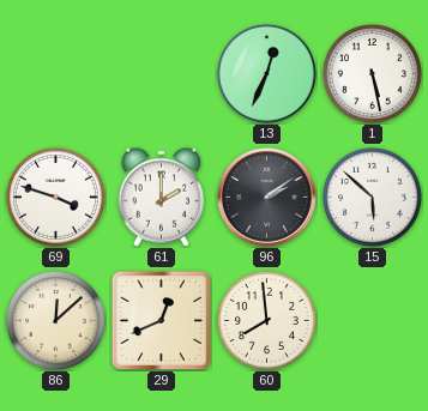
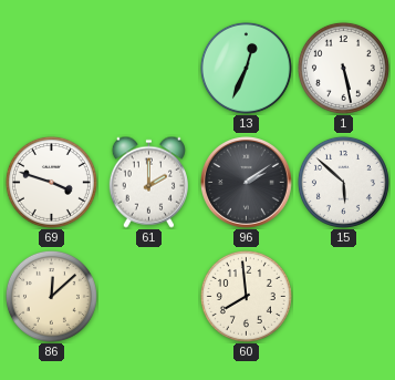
29: 12:41 -> none (161, 320)
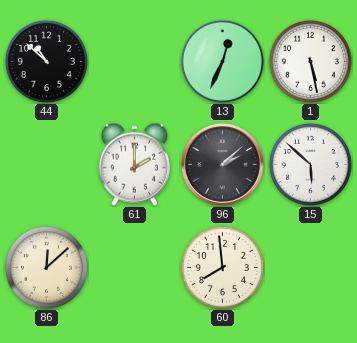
44: none -> 10:52 (46, 61)
69: 3:48 -> none (51, 182)
96: 2:09 -> 2:08 (223, 165)
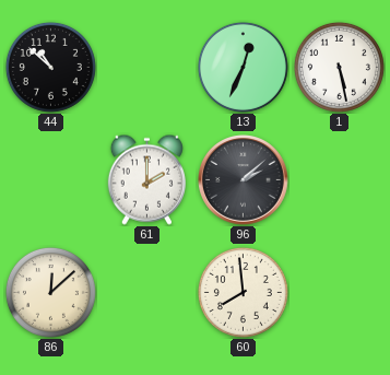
15: 5:52 -> none (310, 164)
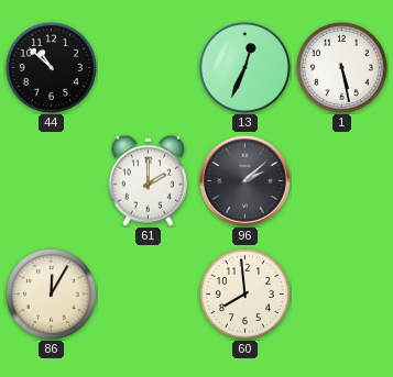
86: 12:08 -> 12:05 (51, 293)
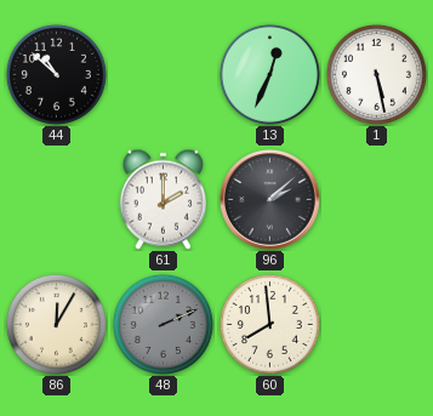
48: none -> 2:11 (163, 324)
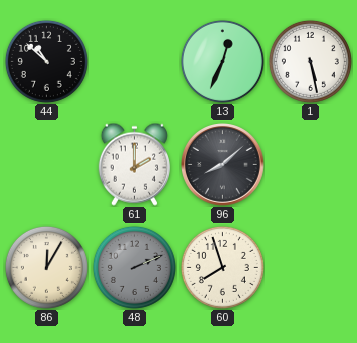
96: 2:08 -> 8:08 (223, 165)
60: 7:59 -> 7:57 (222, 267)
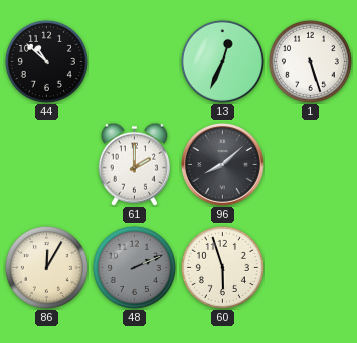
1: 5:28 -> 5:27 (310, 61)
60: 7:57 -> 5:57 (222, 267)
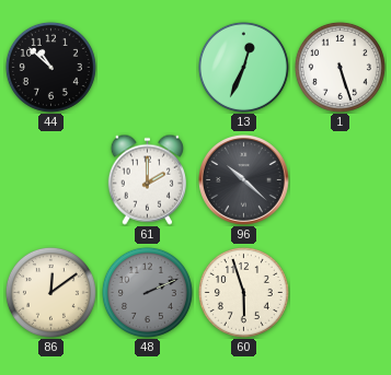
96: 8:08 -> 10:22 (244, 180)
86: 12:05 -> 12:09 (50, 292)
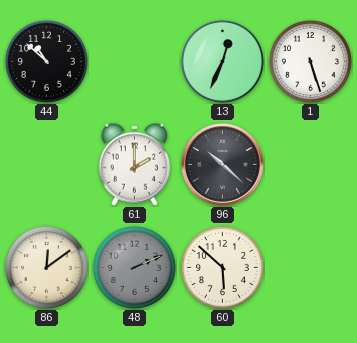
60: 5:57 -> 5:52 (222, 267)
